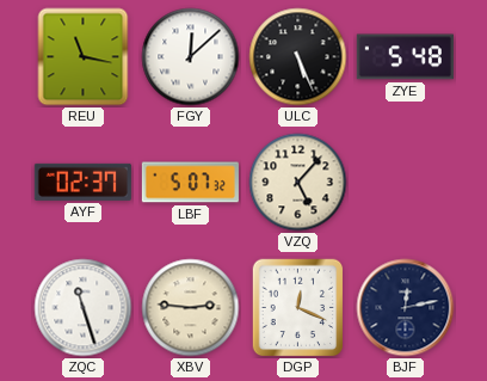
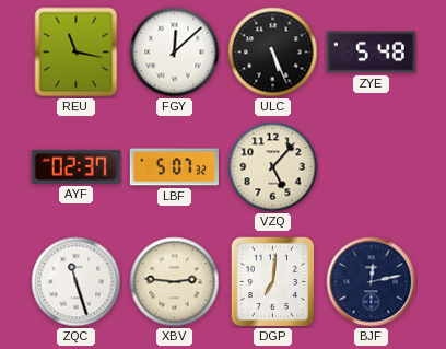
DGP: 12:19 -> 7:01 (273, 282)
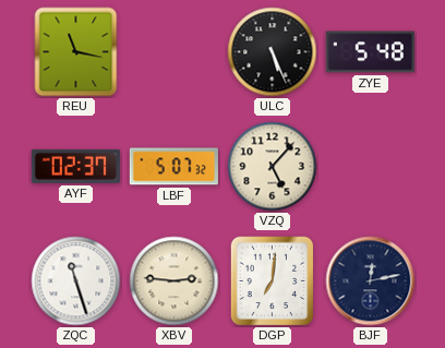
FGY: 12:08 -> none (175, 53)
